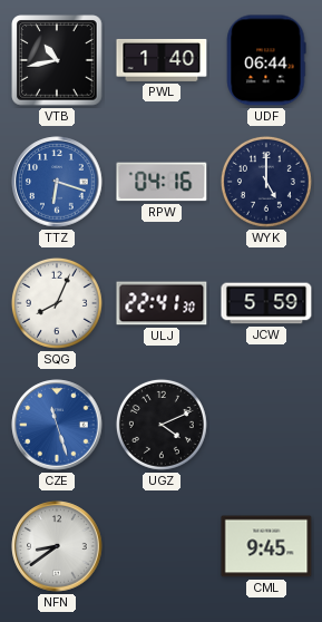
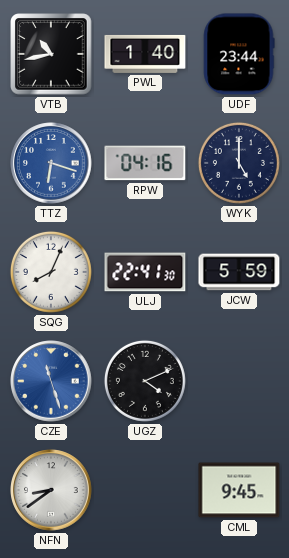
UDF: 06:44 -> 23:44 (239, 54)
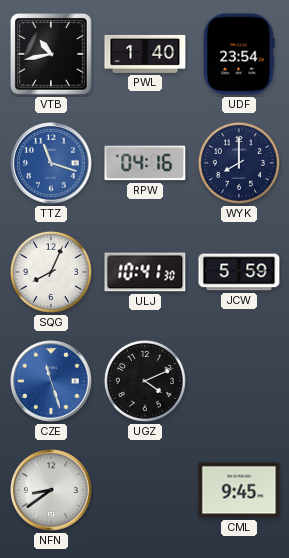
UDF: 23:44 -> 23:54 (239, 54)
TTZ: 6:18 -> 11:18 (51, 163)
WYK: 5:00 -> 8:00 (239, 163)
ULJ: 22:41 -> 10:41 (145, 272)
